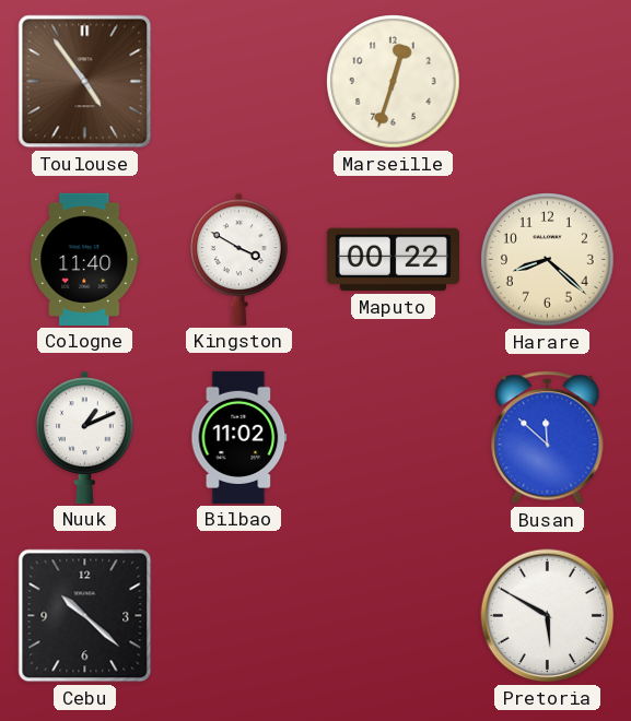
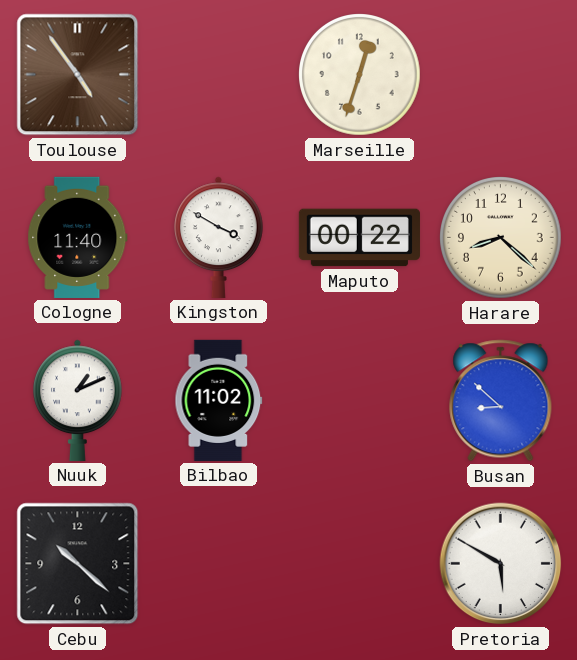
Busan: 11:52 -> 8:52 (501, 401)
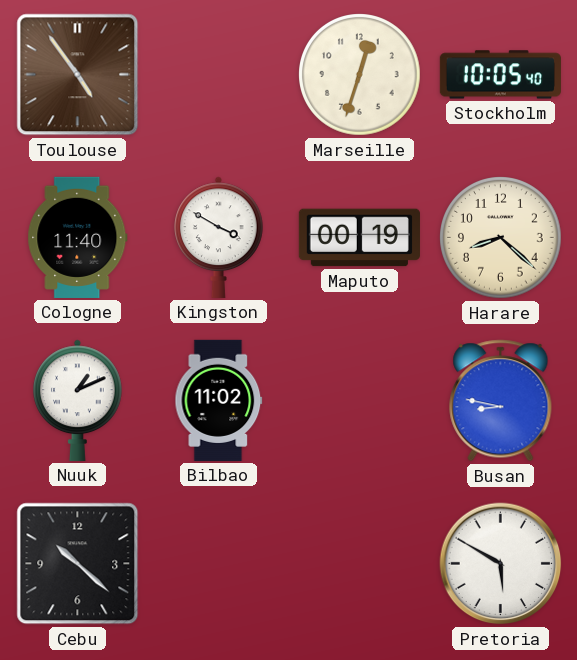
Stockholm: none -> 10:05 (500, 75)
Maputo: 00:22 -> 00:19 (359, 238)
Busan: 8:52 -> 8:47 (501, 401)
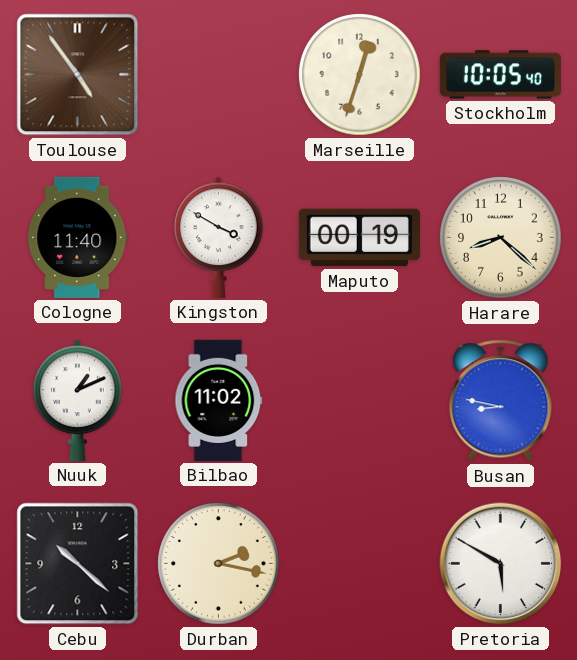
Durban: none -> 2:17 (219, 564)
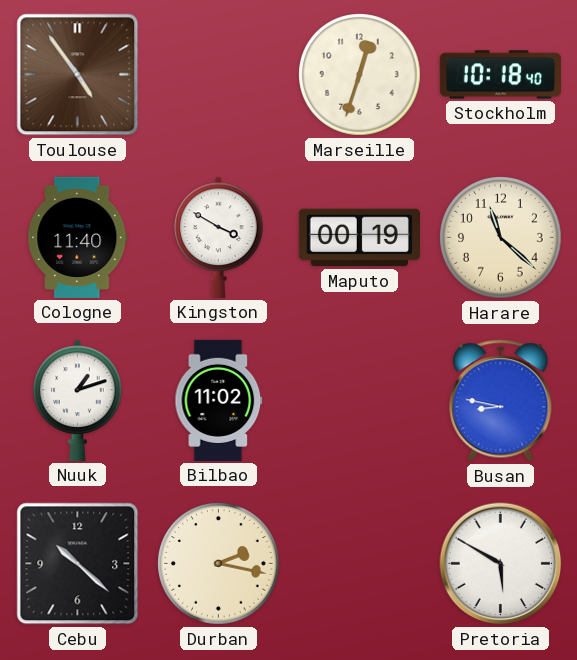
Stockholm: 10:05 -> 10:18 (500, 75)
Harare: 8:22 -> 11:22 (501, 238)
Nuuk: 1:11 -> 1:12 (78, 400)
